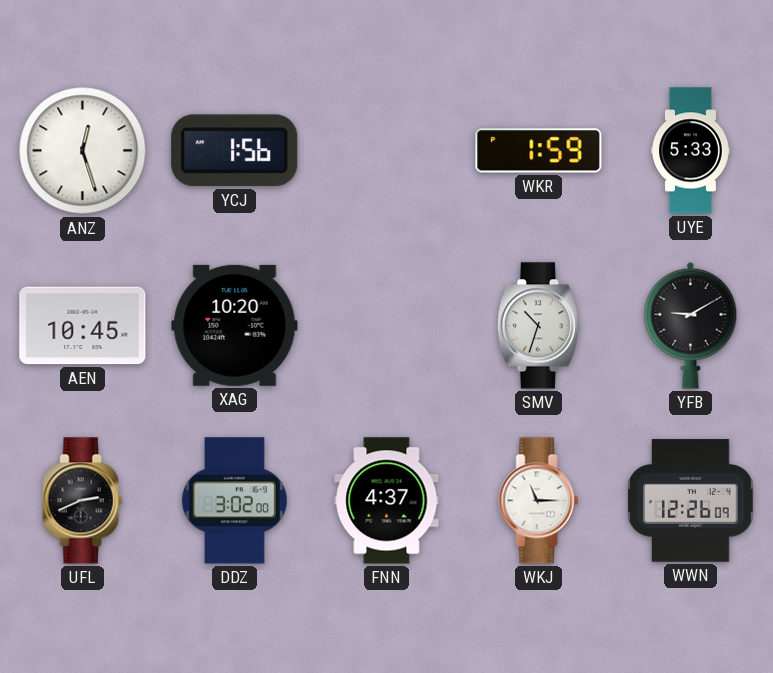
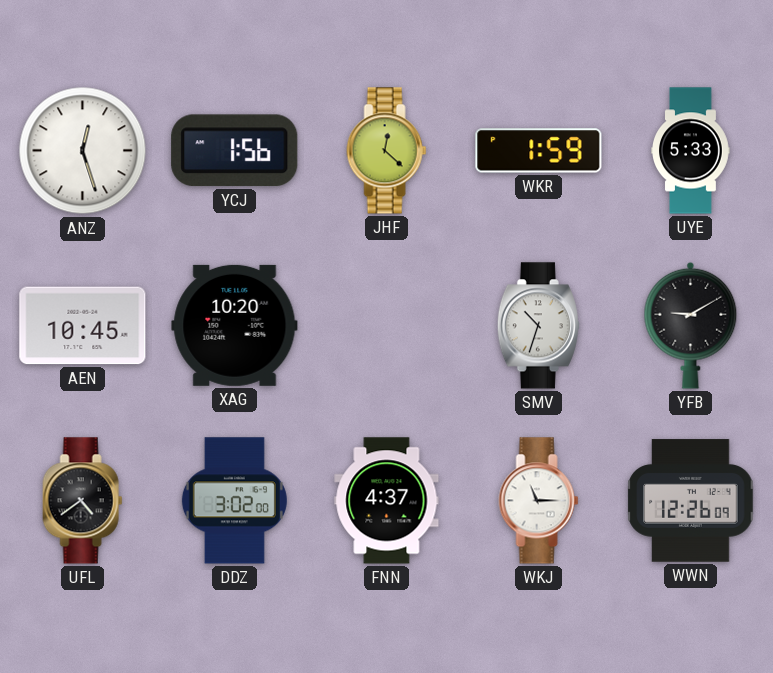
JHF: none -> 12:22 (387, 151)
UFL: 2:41 -> 4:39 (83, 501)
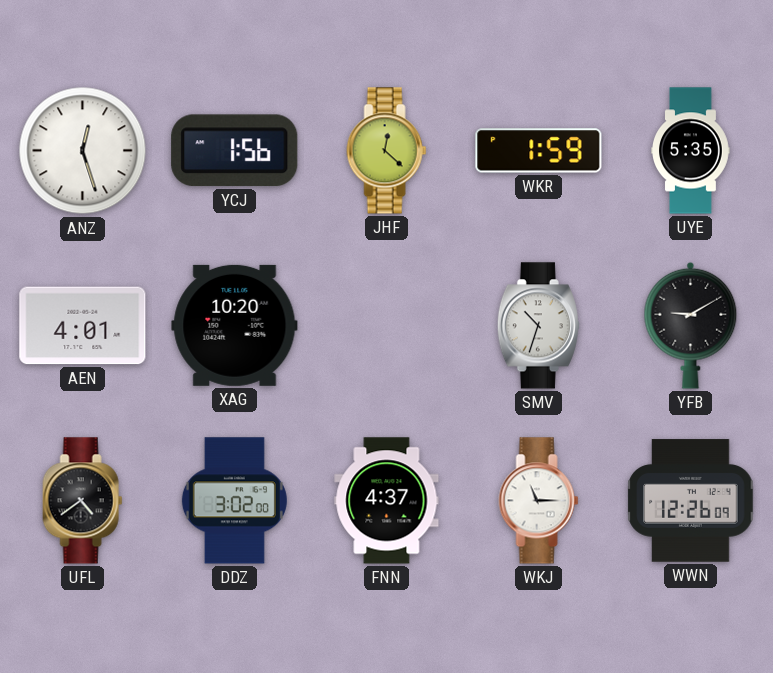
UYE: 5:33 -> 5:35 (691, 151)
AEN: 10:45 -> 4:01 (83, 326)
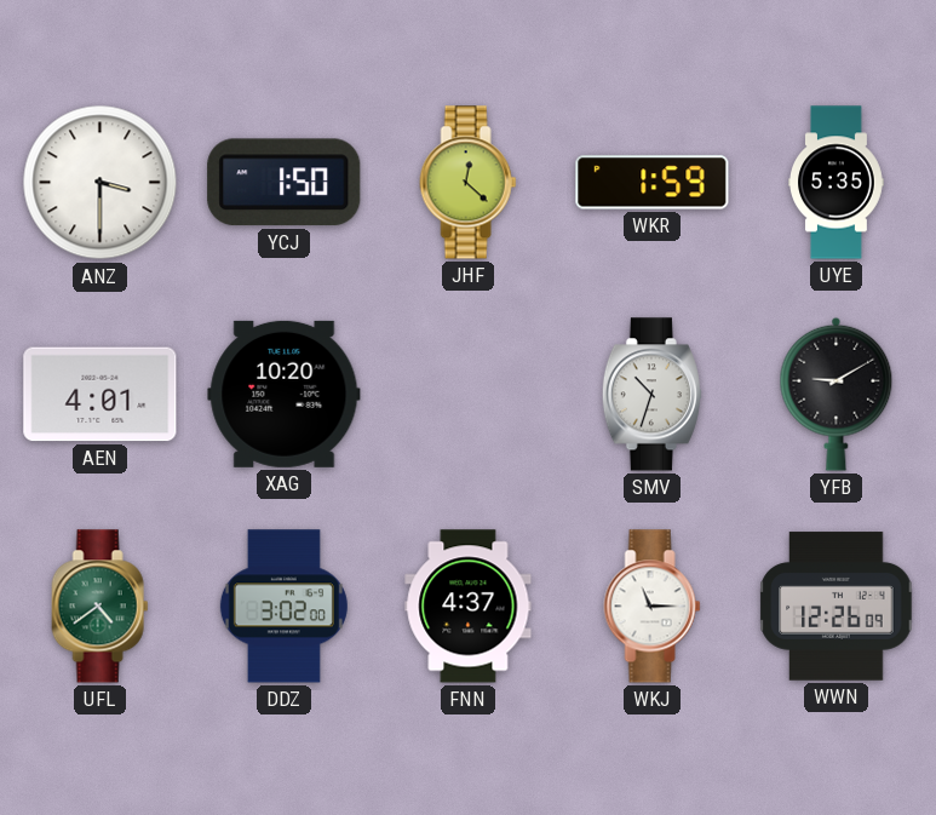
ANZ: 12:27 -> 3:30 (101, 183)
YCJ: 1:56 -> 1:50 (285, 183)
UFL dial: black -> green (101, 607)
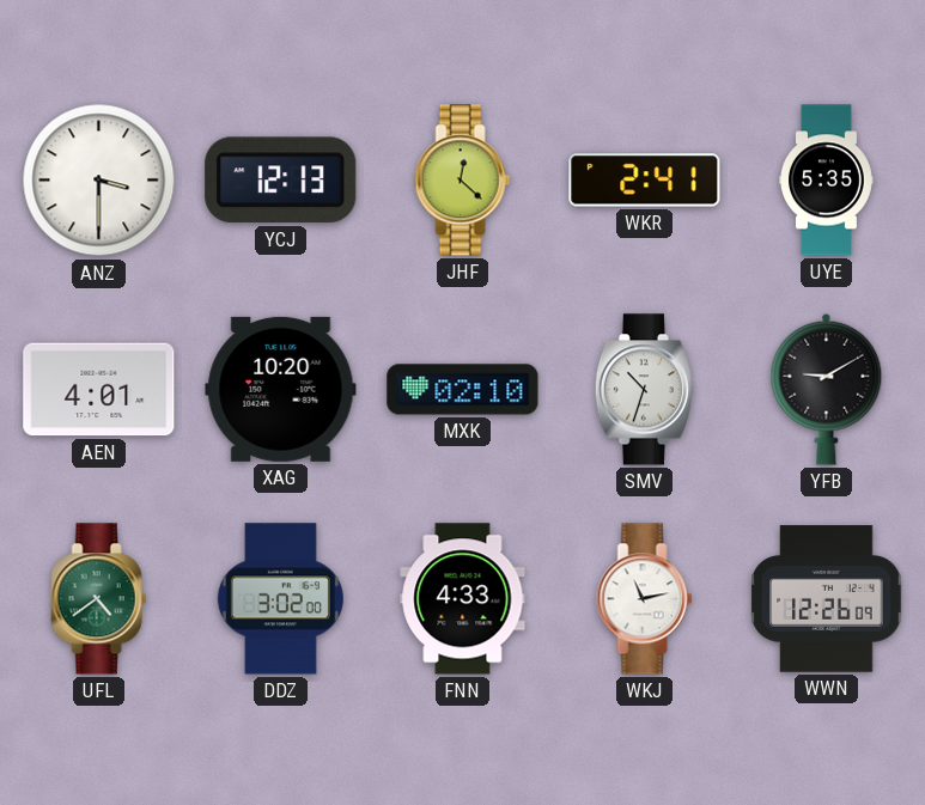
YCJ: 1:50 -> 12:13 (281, 181)
WKR: 1:59 -> 2:41 (645, 181)
MXK: none -> 02:10 (463, 390)
FNN: 4:37 -> 4:33 (463, 599)
WKJ: 11:15 -> 11:13 (645, 599)
